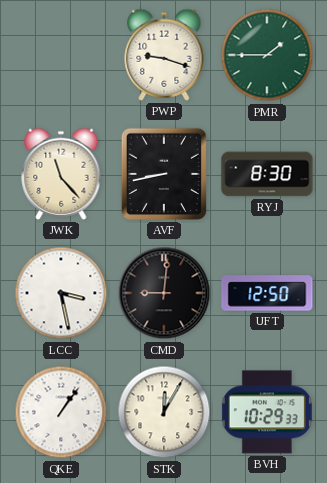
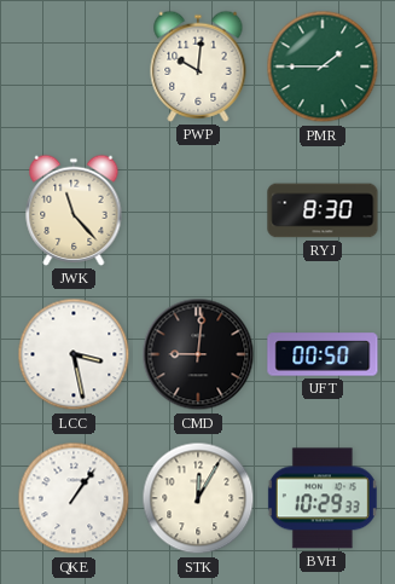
PWP: 9:18 -> 10:01 (198, 67)
AVF: 8:43 -> none (164, 174)
UFT: 12:50 -> 00:50 (323, 354)
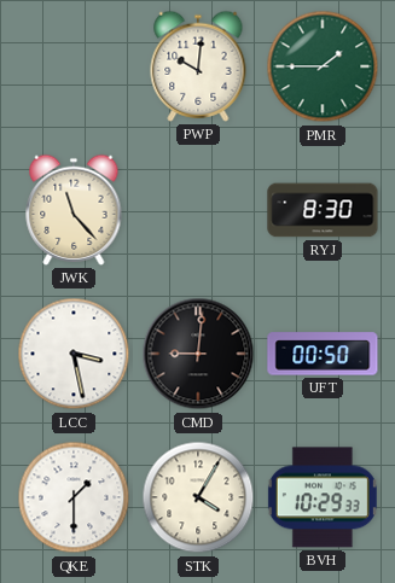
QKE: 1:06 -> 1:30 (74, 497)
STK: 12:05 -> 4:05 (198, 497)
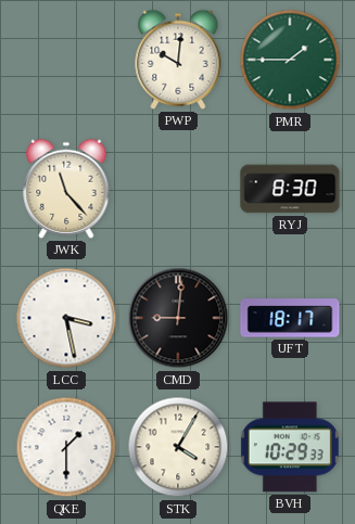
UFT: 00:50 -> 18:17 (290, 318)
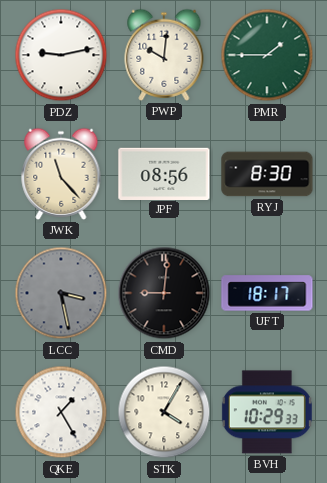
PDZ: none -> 9:13 (61, 55)
JPF: none -> 08:56 (164, 173)
LCC dial: white -> grey (61, 293)
QKE: 1:30 -> 1:25 (61, 412)
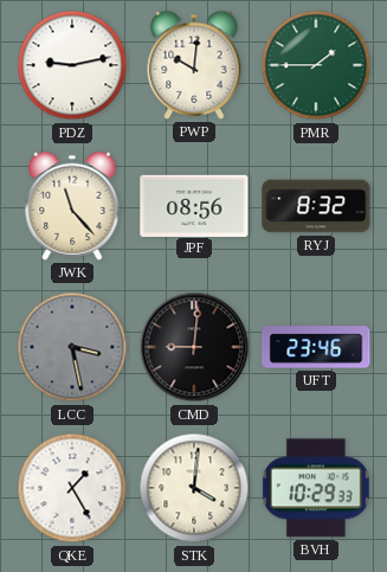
RYJ: 8:30 -> 8:32 (316, 206)
UFT: 18:17 -> 23:46 (316, 347)
STK: 4:05 -> 4:01 (194, 488)
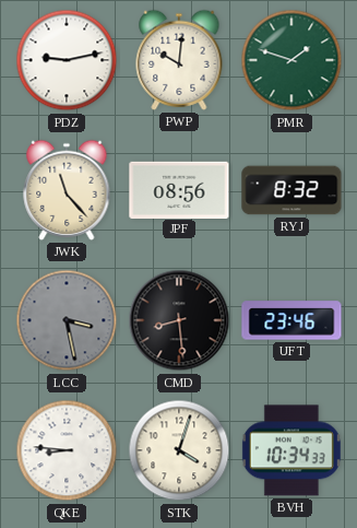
PMR: 1:45 -> 1:48 (291, 60)
CMD: 9:01 -> 8:29 (179, 320)
QKE: 1:25 -> 8:46 (67, 450)
STK: 4:01 -> 4:03 (179, 450)
BVH: 10:29 -> 10:34 (291, 450)
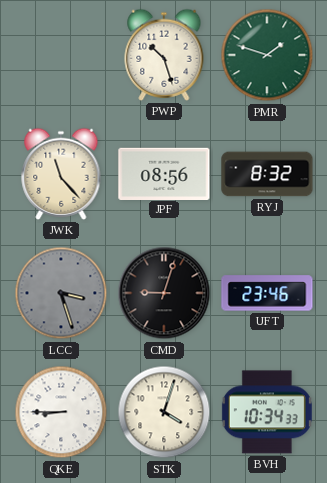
PDZ: 9:13 -> none (67, 60)
PWP: 10:01 -> 10:27 (164, 55)
LCC: 3:28 -> 3:27 (61, 293)
CMD: 8:29 -> 9:03 (164, 293)
QKE: 8:46 -> 8:45 (61, 412)
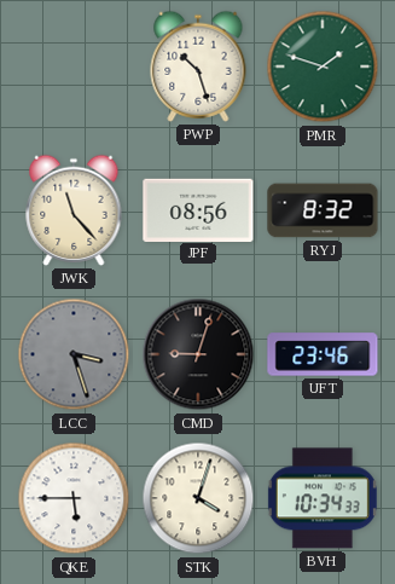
QKE: 8:45 -> 5:45 (74, 498)
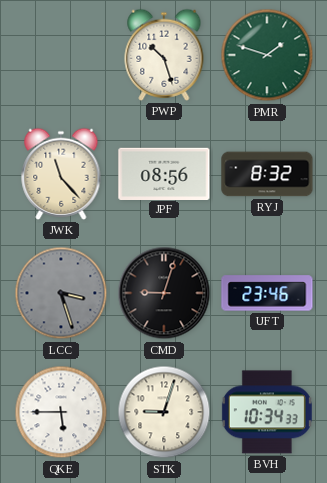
STK: 4:03 -> 9:03 (164, 412)
